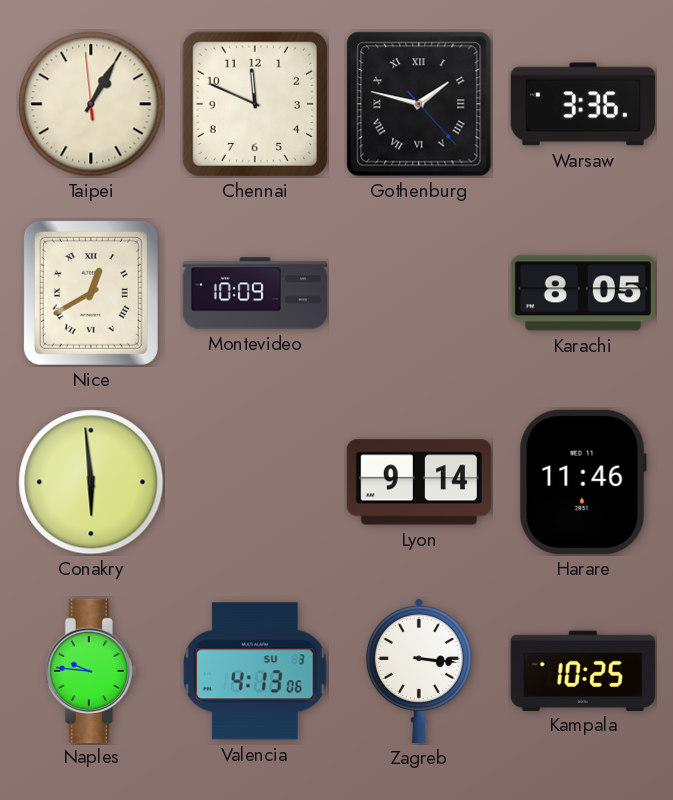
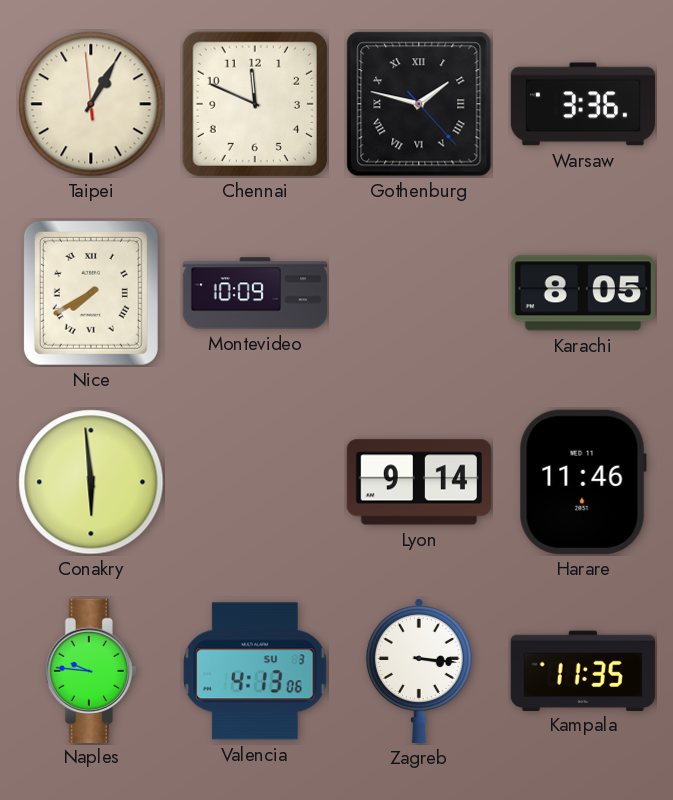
Nice: 12:40 -> 7:40 (91, 293)
Kampala: 10:25 -> 11:35 (583, 670)
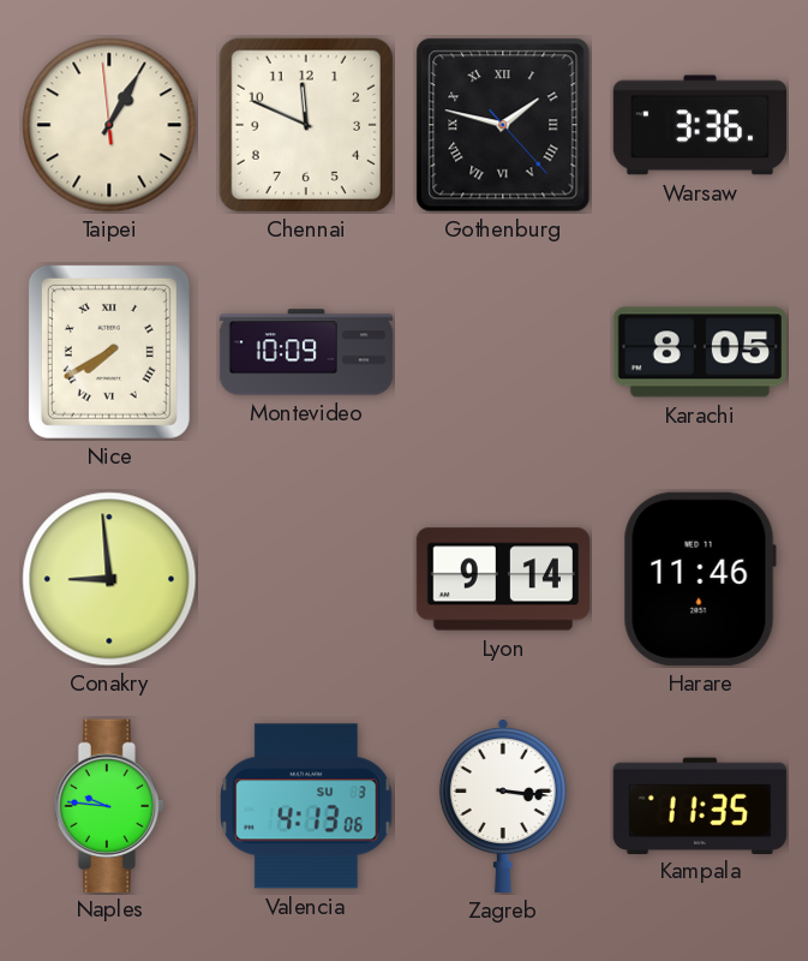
Conakry: 5:59 -> 8:59 (109, 579)
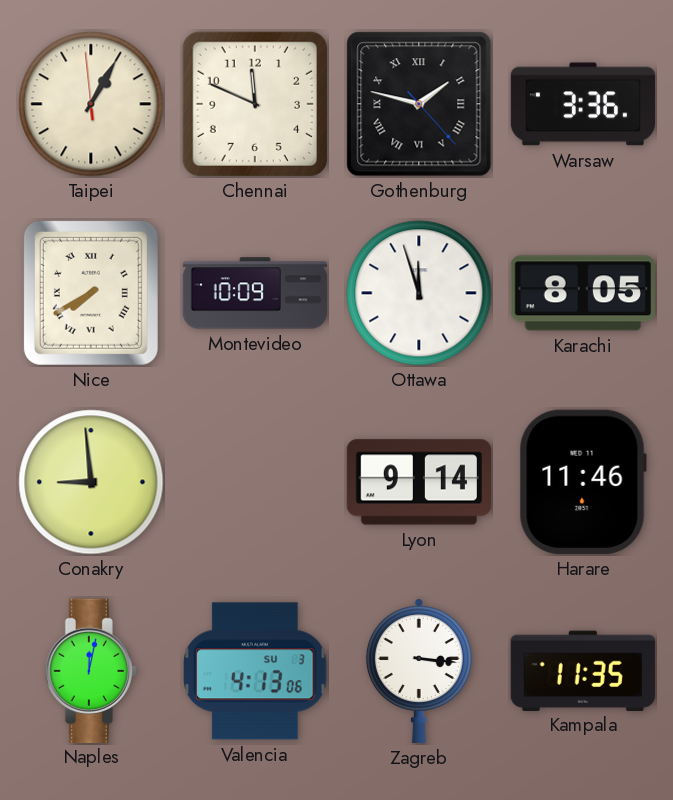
Ottawa: none -> 11:57 (419, 293)
Naples: 9:46 -> 12:02 (91, 670)
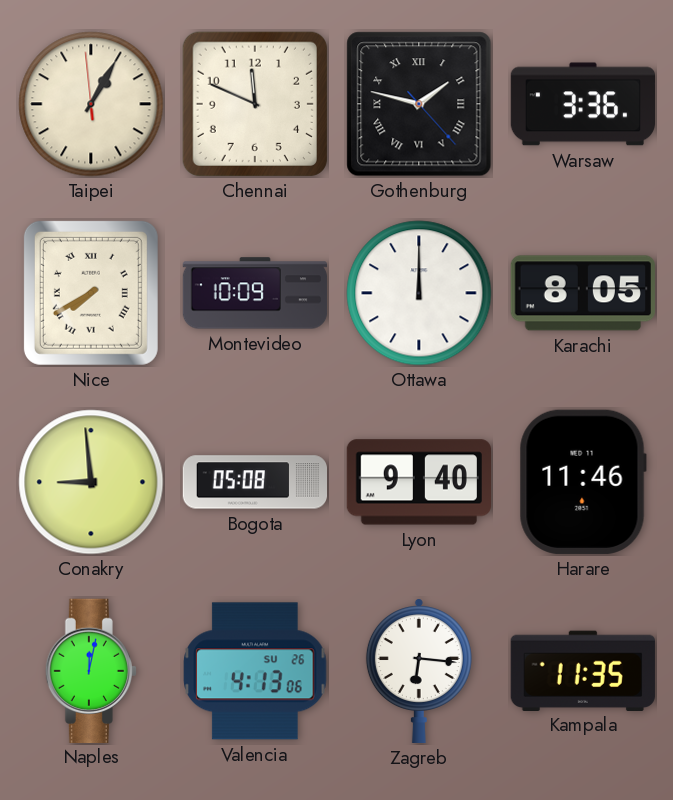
Ottawa: 11:57 -> 12:00 (419, 293)
Bogota: none -> 05:08 (254, 482)
Lyon: 9:14 -> 9:40 (418, 482)
Valencia date: SU 3 -> SU 26 (255, 671)
Zagreb: 3:16 -> 6:16 (419, 671)
